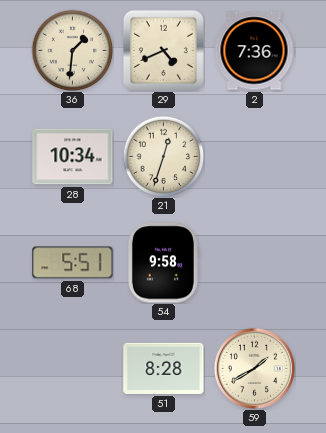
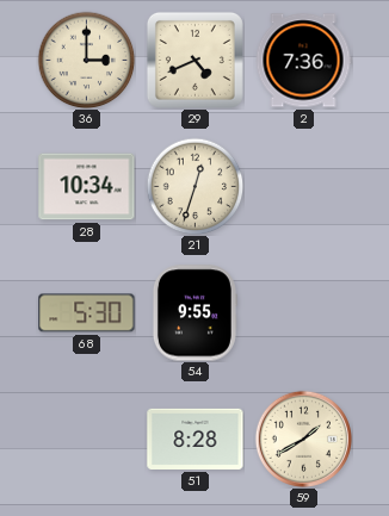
36: 1:31 -> 3:00 (86, 60)
68: 5:51 -> 5:30 (87, 313)
54: 9:58 -> 9:55 (194, 313)
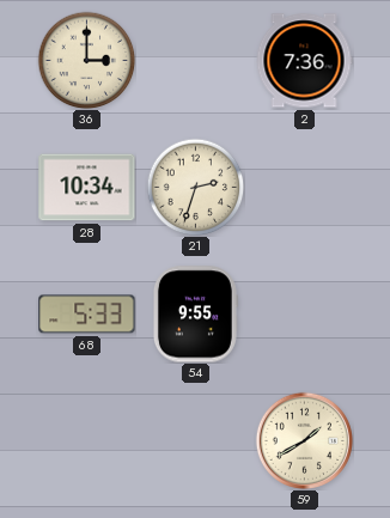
29: 4:41 -> none (194, 60)
21: 12:33 -> 2:33 (195, 187)
68: 5:30 -> 5:33 (87, 315)
51: 8:28 -> none (196, 439)
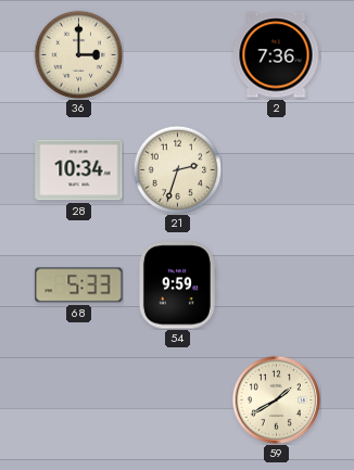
54: 9:55 -> 9:59 (177, 285)
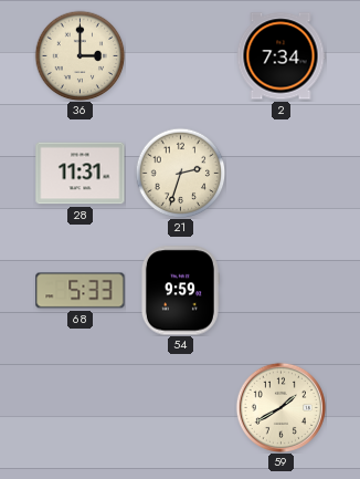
2: 7:36 -> 7:34 (280, 56)
28: 10:34 -> 11:31 (81, 174)
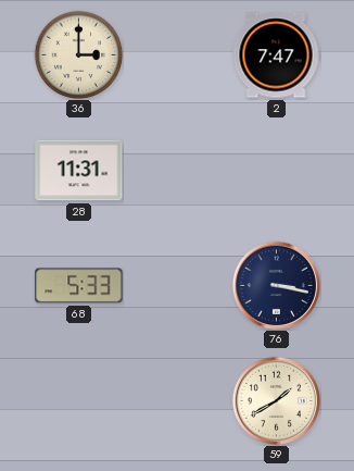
2: 7:34 -> 7:47 (276, 55)
21: 2:33 -> none (180, 173)
54: 9:59 -> none (180, 291)
76: none -> 3:17 (276, 285)
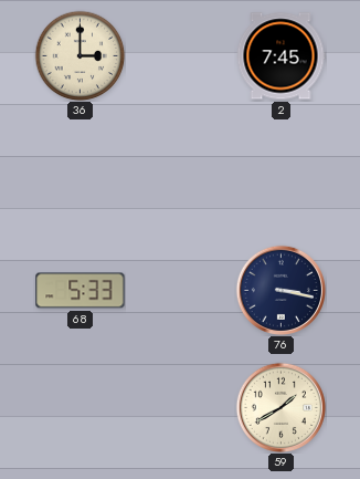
2: 7:47 -> 7:45 (280, 56)
28: 11:31 -> none (79, 171)
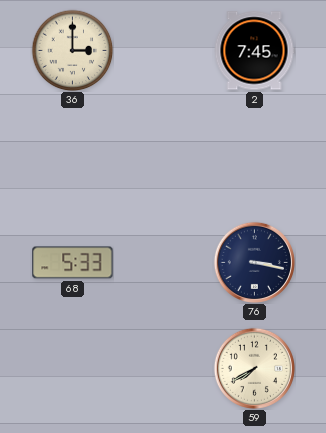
59: 1:40 -> 7:40 (254, 368)
